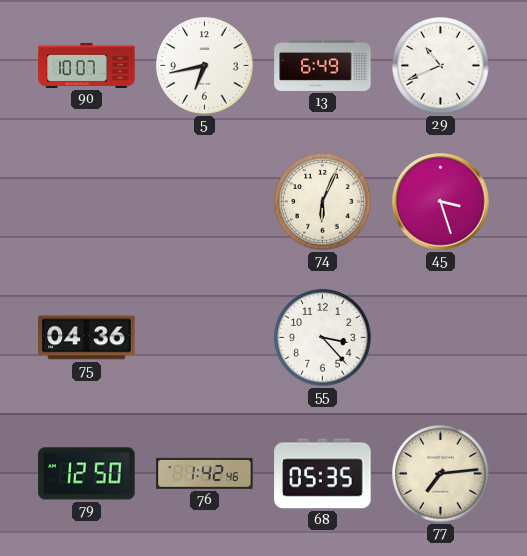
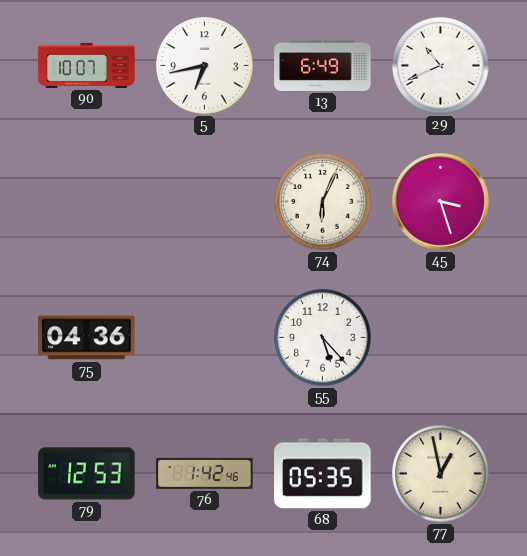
55: 3:23 -> 5:23 (323, 338)
79: 12:50 -> 12:53 (87, 474)
77: 7:14 -> 12:58 (441, 474)
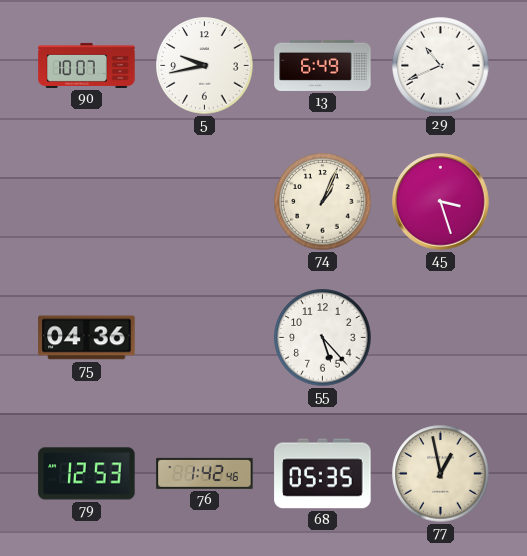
5: 6:43 -> 9:43 (205, 66)
74: 6:04 -> 1:04 (323, 202)
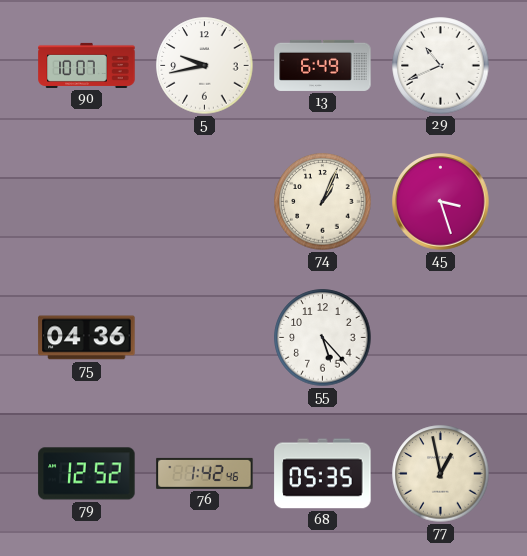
79: 12:53 -> 12:52 (87, 474)
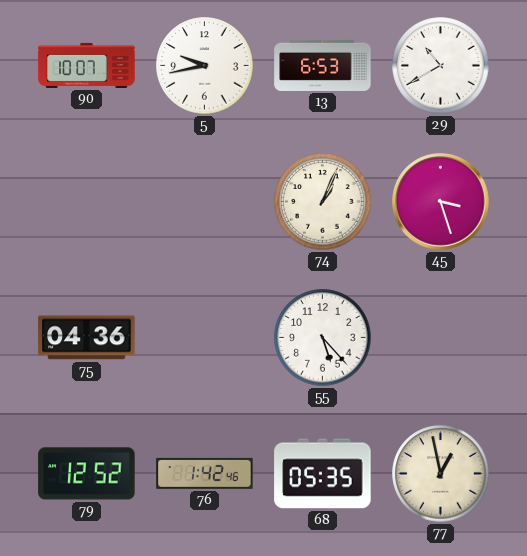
13: 6:49 -> 6:53 (323, 65)
29: 10:41 -> 10:40 (441, 66)
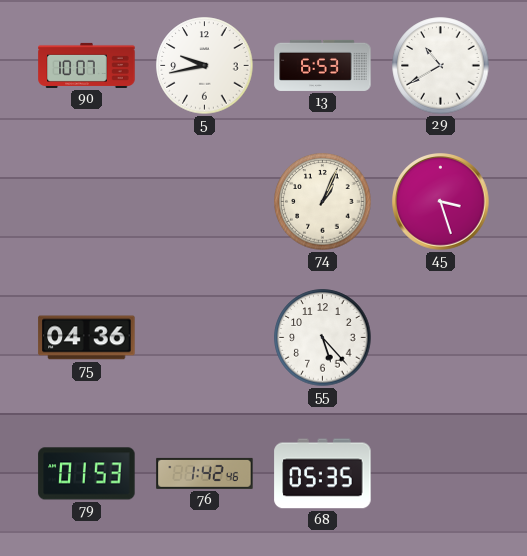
79: 12:52 -> 01:53 (87, 474)
77: 12:58 -> none (441, 474)
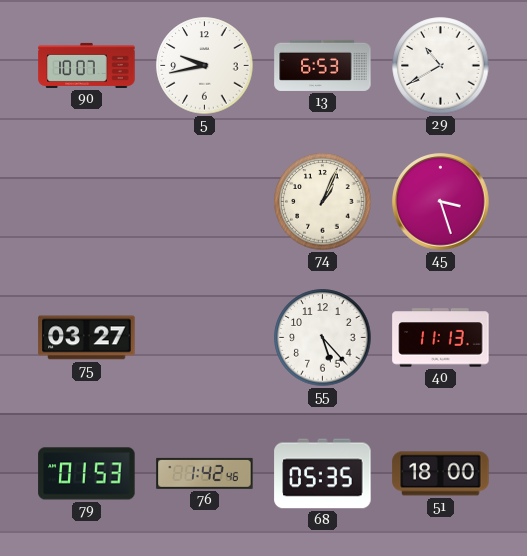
75: 04:36 -> 03:27 (87, 338)
40: none -> 11:13 (441, 338)
51: none -> 18:00 (441, 474)
